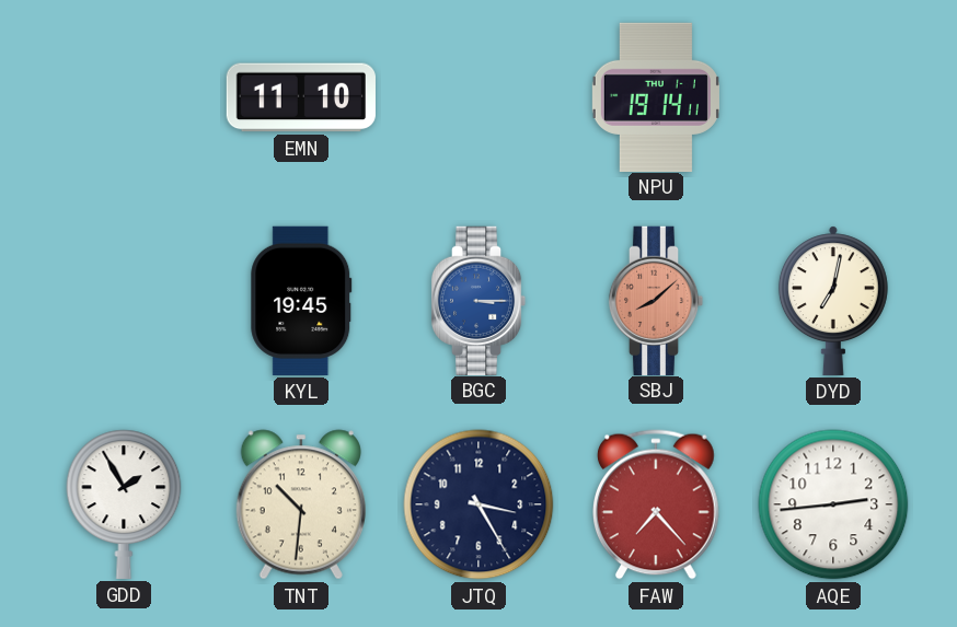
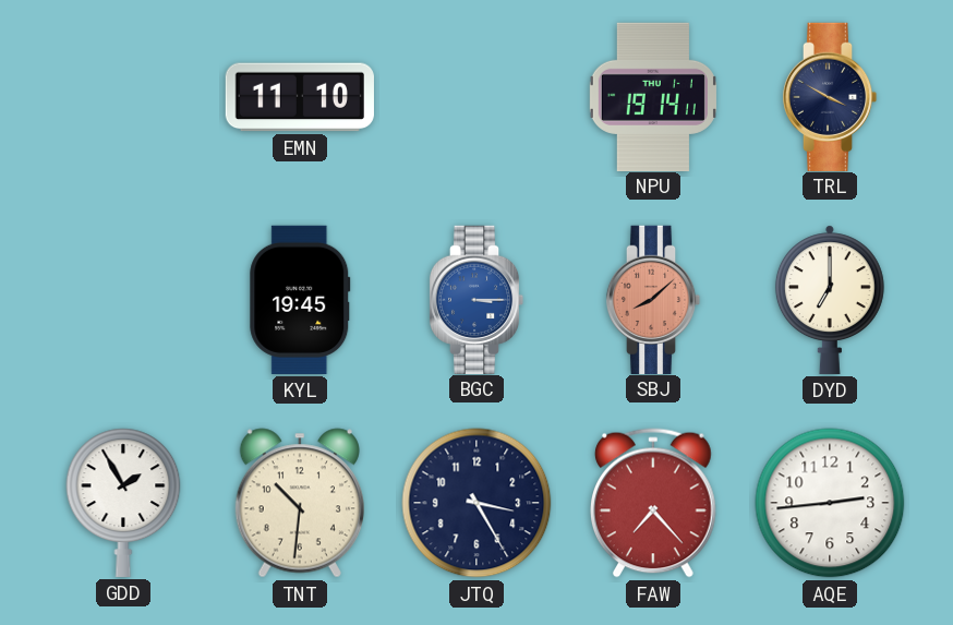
TRL: none -> 3:50 (830, 96)
DYD: 7:02 -> 7:00 (830, 300)
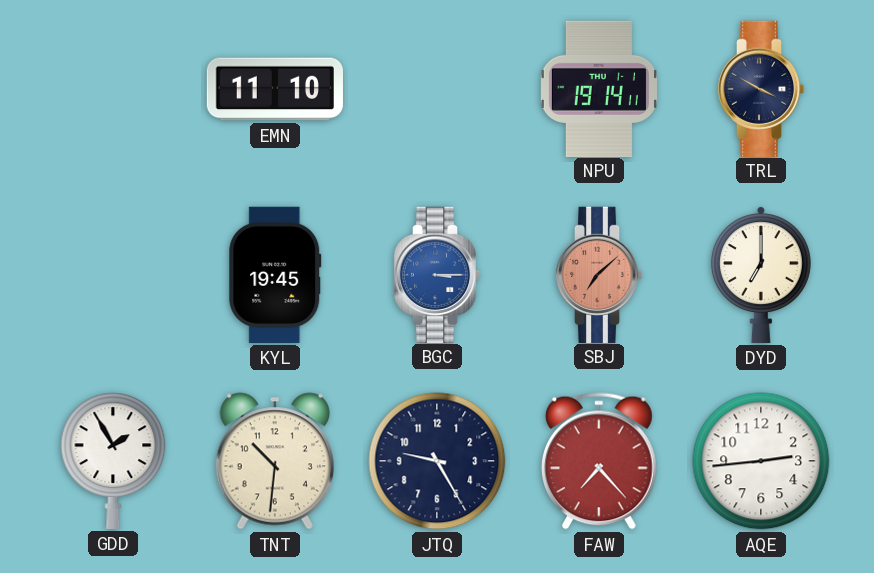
SBJ: 8:08 -> 7:08 (599, 274)
JTQ: 3:25 -> 9:25 (437, 461)
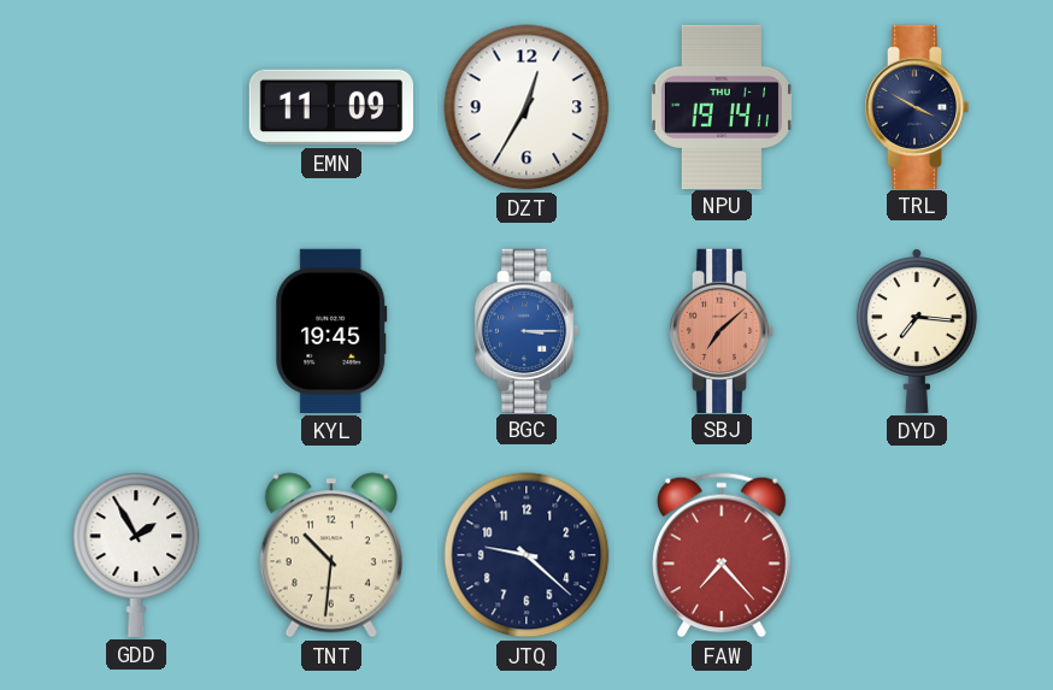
EMN: 11:10 -> 11:09 (331, 107)
DZT: none -> 12:35 (526, 107)
DYD: 7:00 -> 7:16 (917, 331)
JTQ: 9:25 -> 9:22 (526, 555)
AQE: 2:44 -> none (761, 461)
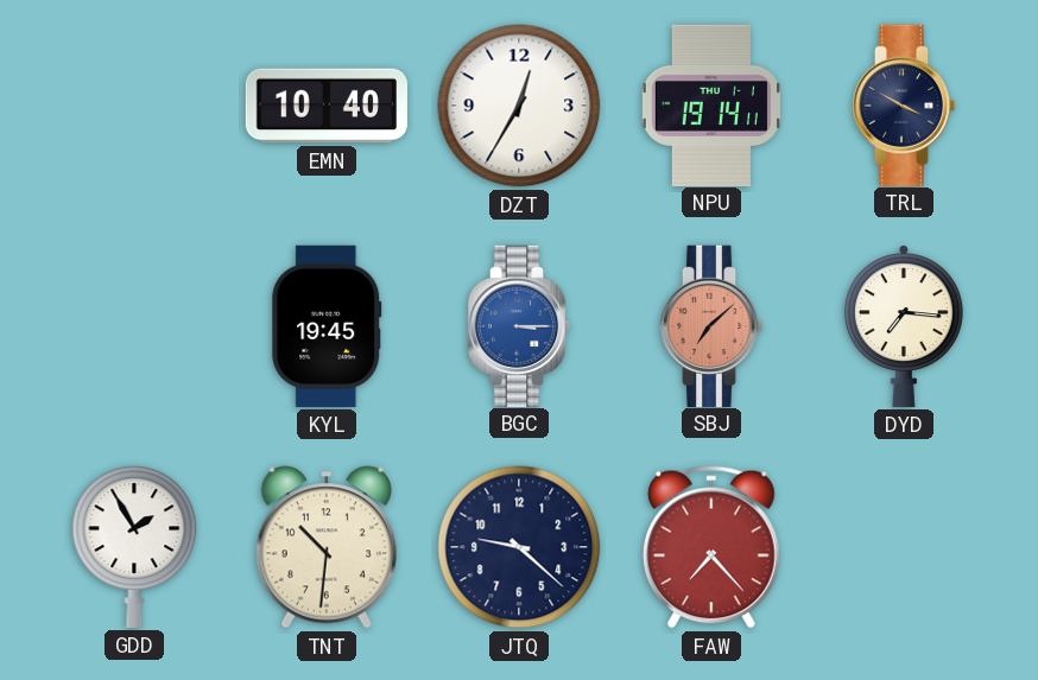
EMN: 11:09 -> 10:40 (327, 106)
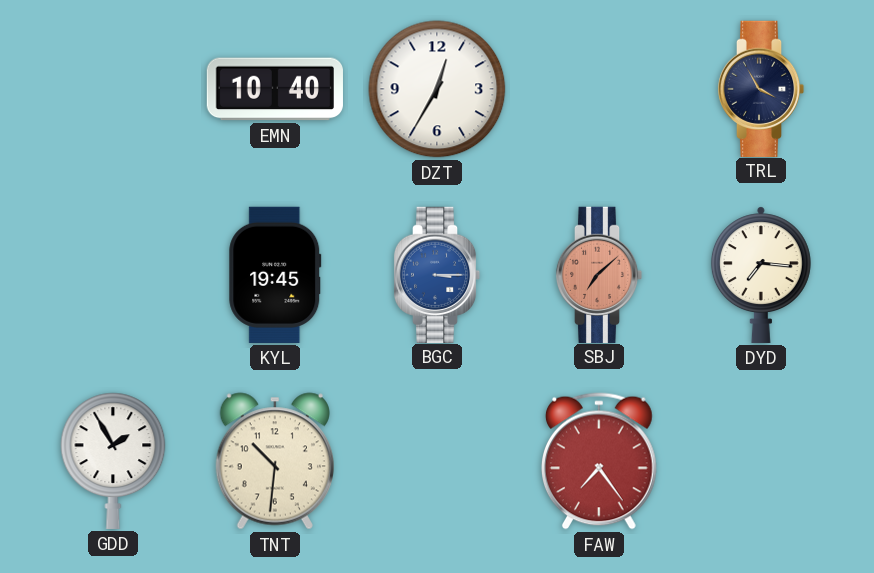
NPU: 19:14 -> none (711, 104)
TRL: 3:50 -> 3:55 (761, 88)
JTQ: 9:22 -> none (519, 547)
FAW: 7:23 -> 7:24 (600, 461)
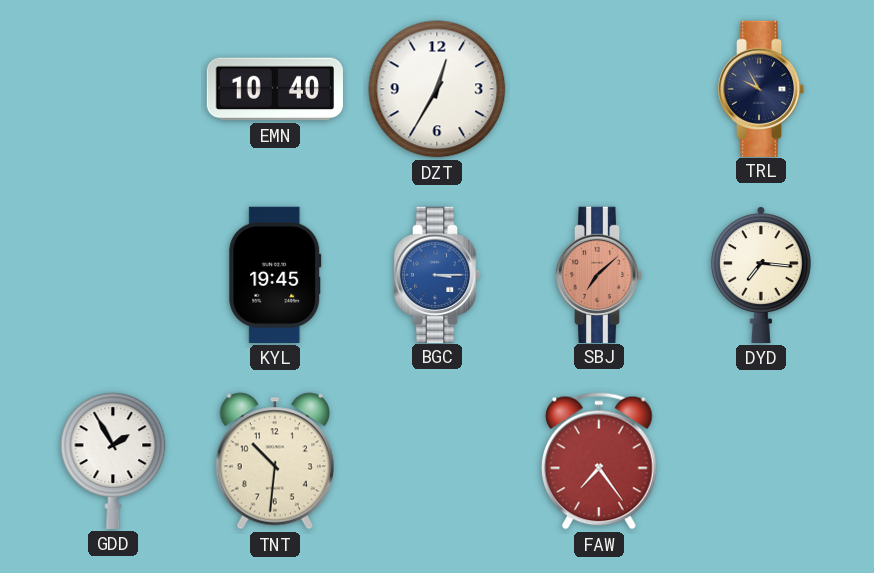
TRL: 3:55 -> 9:55 (761, 88)
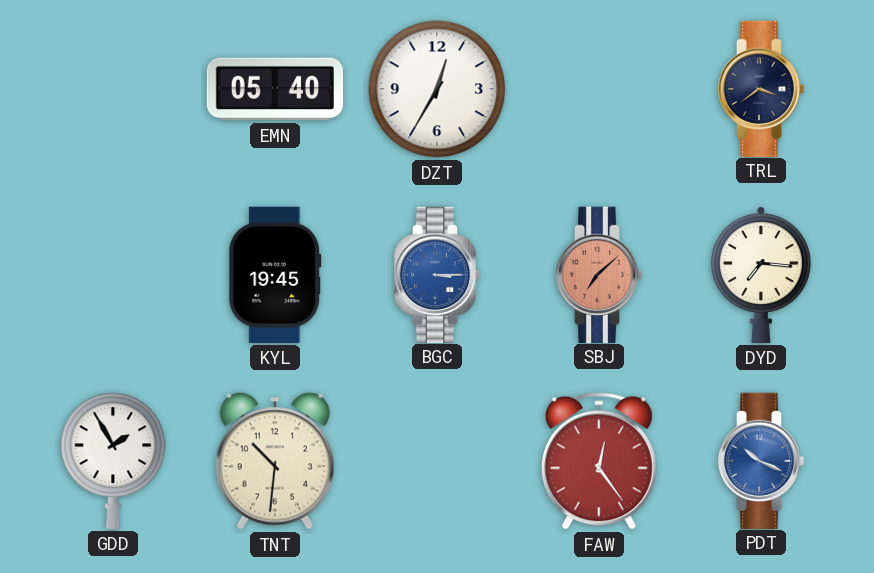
EMN: 10:40 -> 05:40 (275, 89)
TRL: 9:55 -> 3:39 (761, 88)
FAW: 7:24 -> 12:24 (600, 461)
PDT: none -> 10:19 (761, 460)
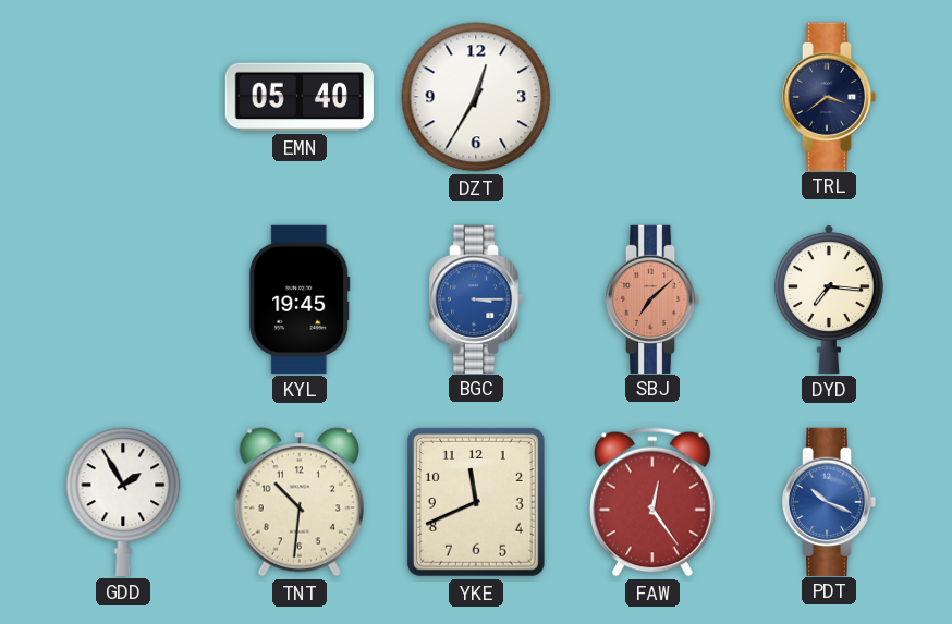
YKE: none -> 11:41 (476, 502)
